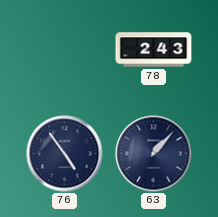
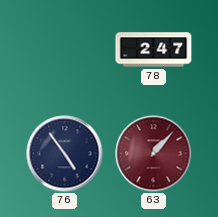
78: 2:43 -> 2:47 (154, 50)
63 dial: navy -> burgundy (154, 154)
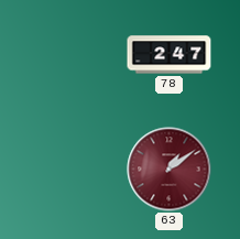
76: 4:54 -> none (65, 154)
63: 1:07 -> 1:09 (170, 170)
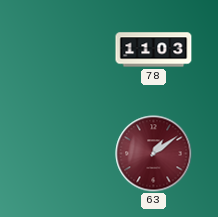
78: 2:47 -> 11:03 (154, 50)
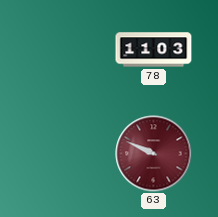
63: 1:09 -> 9:49 (154, 154)
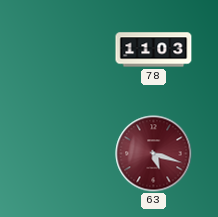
63: 9:49 -> 5:18 (154, 154)
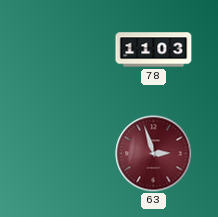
63: 5:18 -> 2:57 (154, 154)
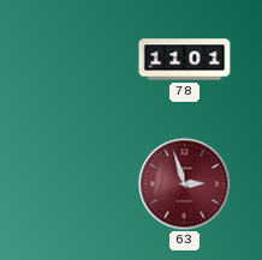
78: 11:03 -> 11:01 (185, 60)
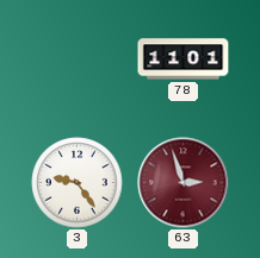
3: none -> 9:24 (78, 183)
